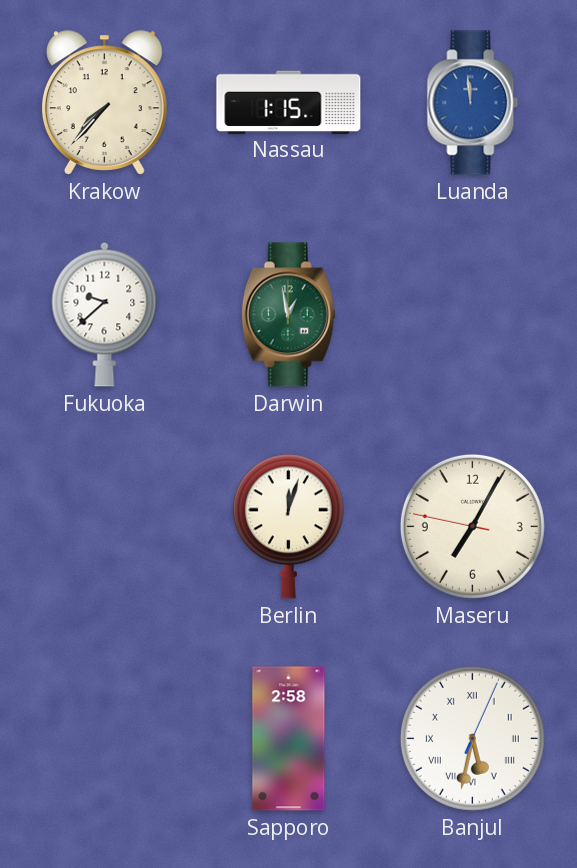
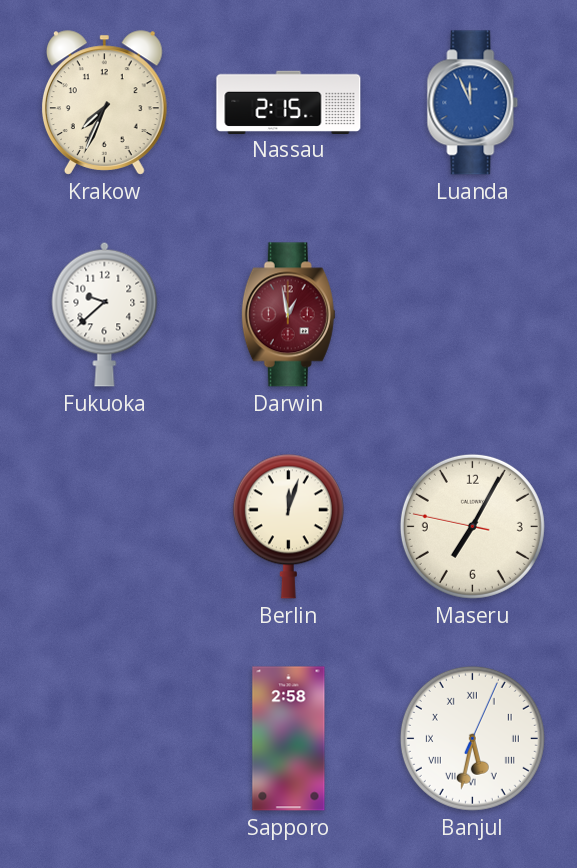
Krakow: 7:37 -> 7:34 (104, 103)
Nassau: 1:15 -> 2:15 (289, 102)
Luanda: 11:59 -> 11:56 (473, 103)
Darwin dial: green -> burgundy (288, 315)
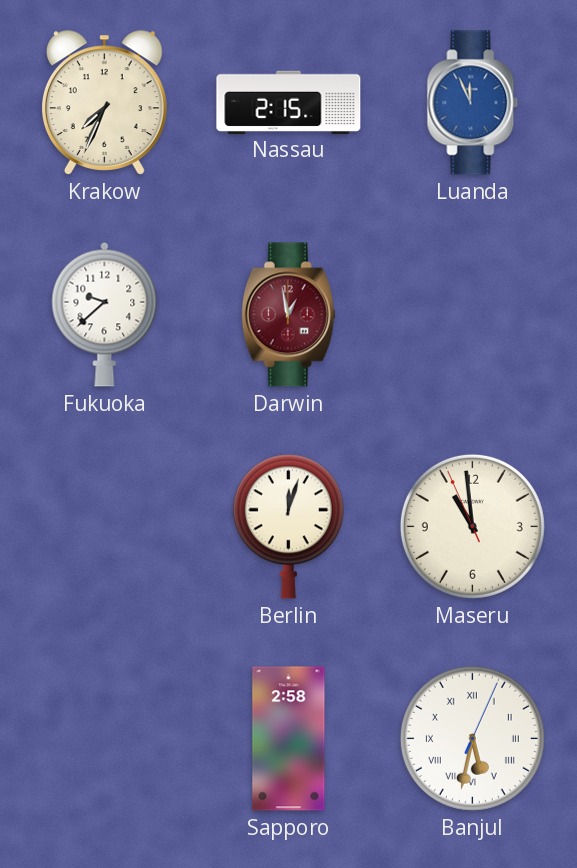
Maseru: 7:04 -> 10:58 (472, 526)
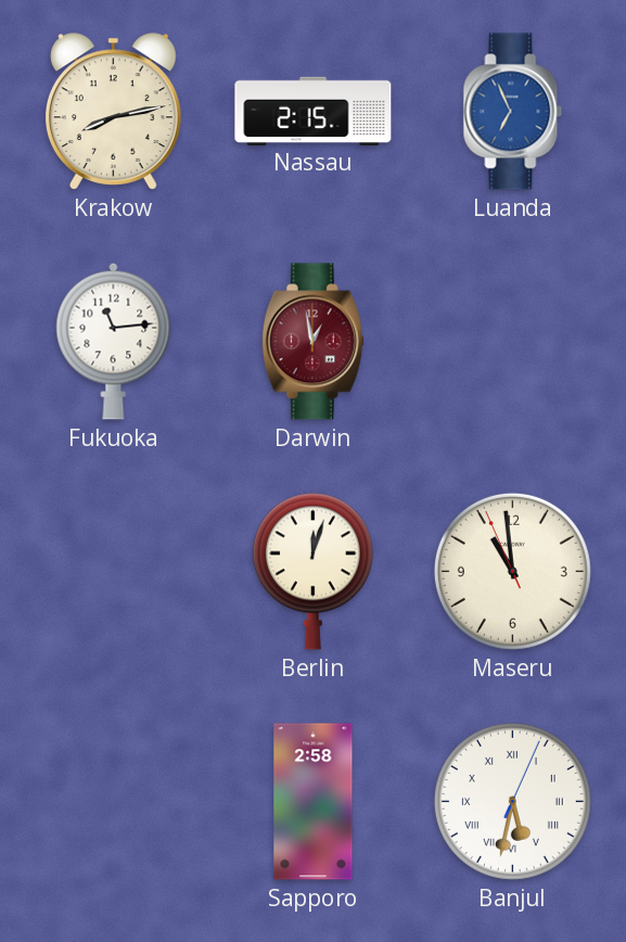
Krakow: 7:34 -> 8:13 (113, 112)
Luanda: 11:56 -> 6:56 (513, 112)
Fukuoka: 9:38 -> 11:14 (114, 341)
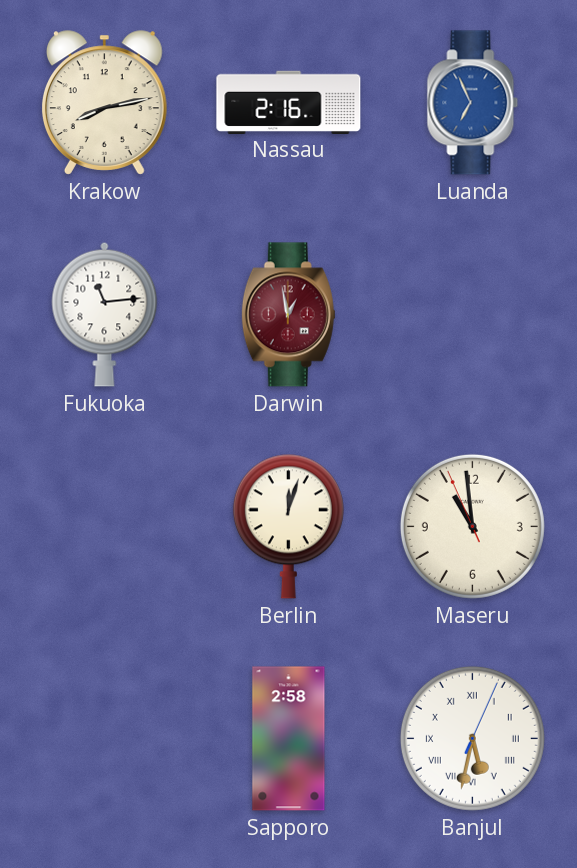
Nassau: 2:15 -> 2:16 (289, 102)
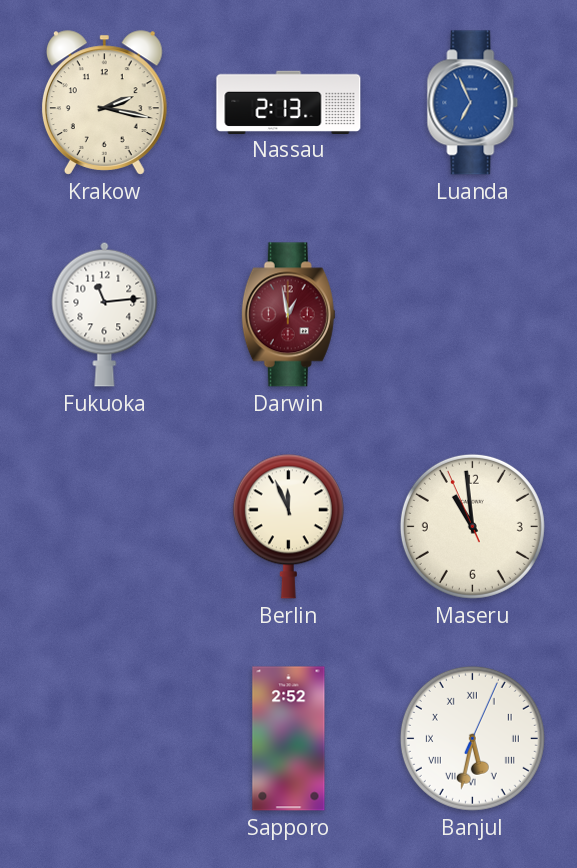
Krakow: 8:13 -> 2:17 (104, 103)
Nassau: 2:16 -> 2:13 (289, 102)
Berlin: 12:03 -> 11:56 (288, 526)
Sapporo: 2:58 -> 2:52 (289, 739)
